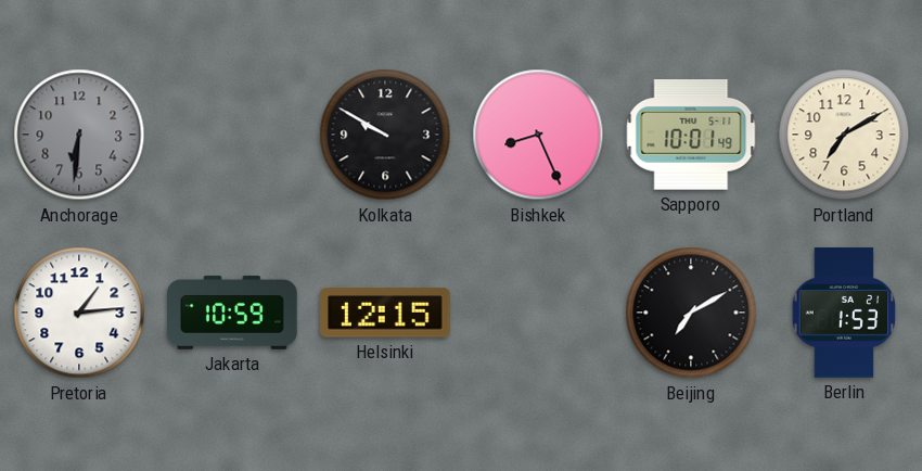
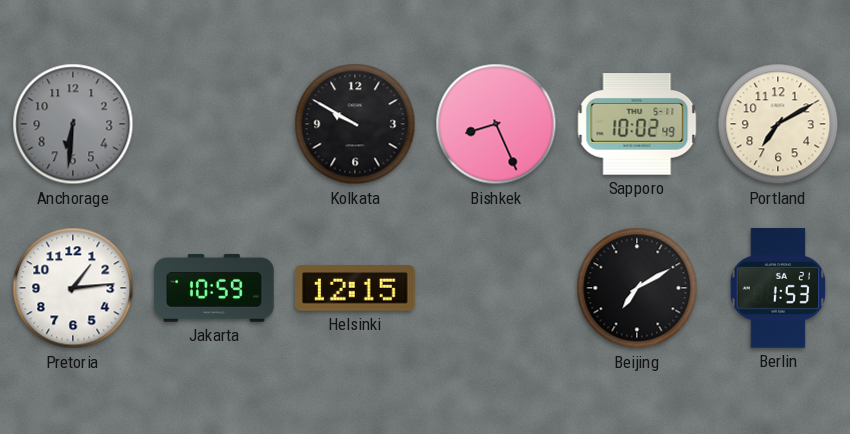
Sapporo: 10:01 -> 10:02 (637, 124)
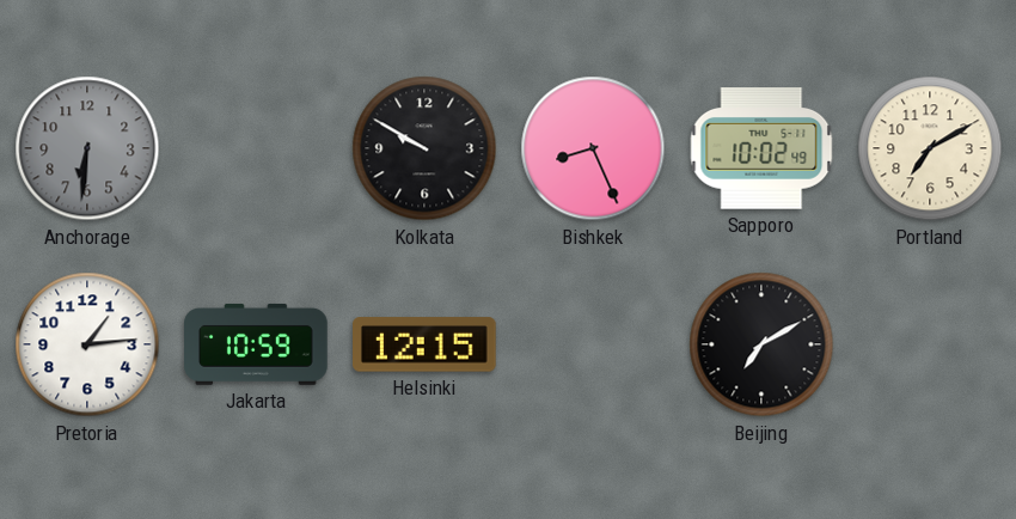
Berlin: 1:53 -> none (778, 288)
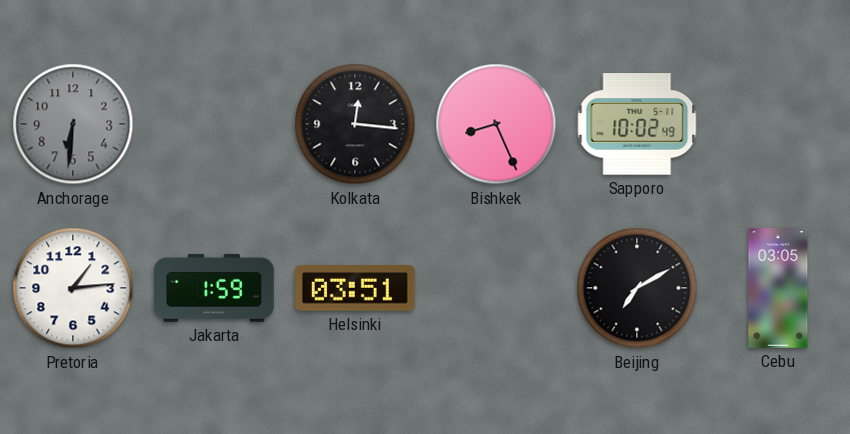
Kolkata: 9:50 -> 12:16 (355, 124)
Portland: 7:10 -> none (930, 148)
Jakarta: 10:59 -> 1:59 (214, 288)
Helsinki: 12:15 -> 03:51 (356, 288)
Cebu: none -> 03:05 (778, 288)
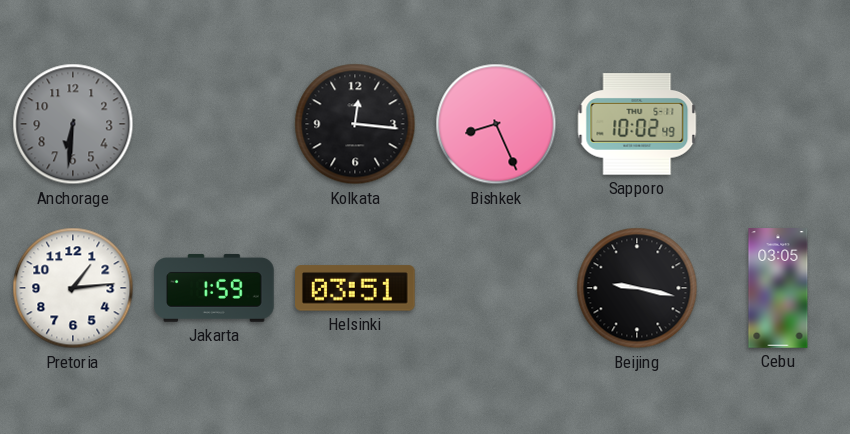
Beijing: 7:10 -> 9:17 (637, 288)
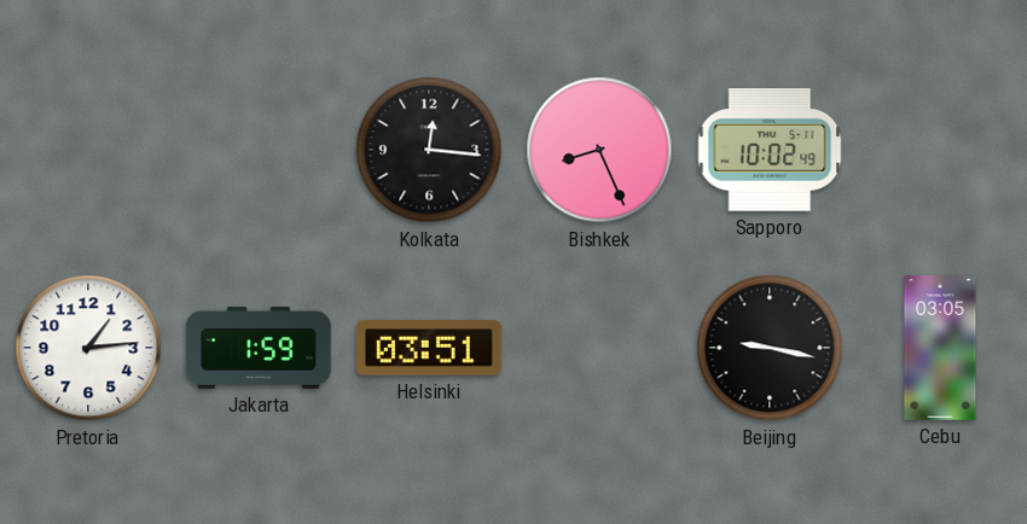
Anchorage: 6:31 -> none (73, 124)
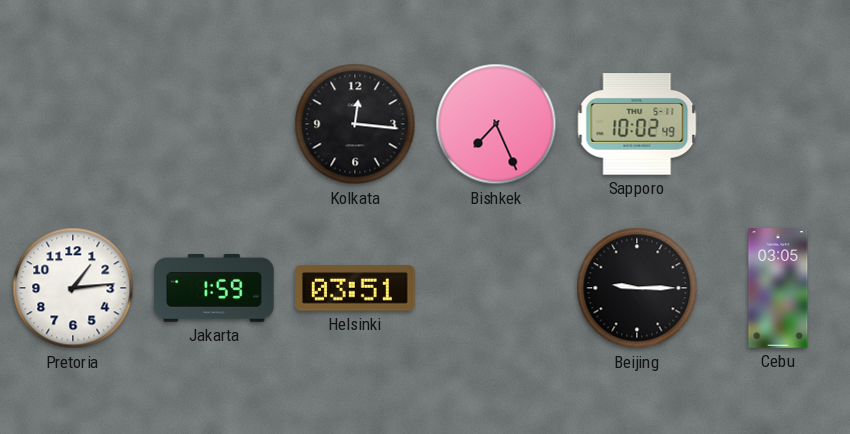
Bishkek: 8:26 -> 7:26 (496, 124)
Beijing: 9:17 -> 9:15 (637, 288)
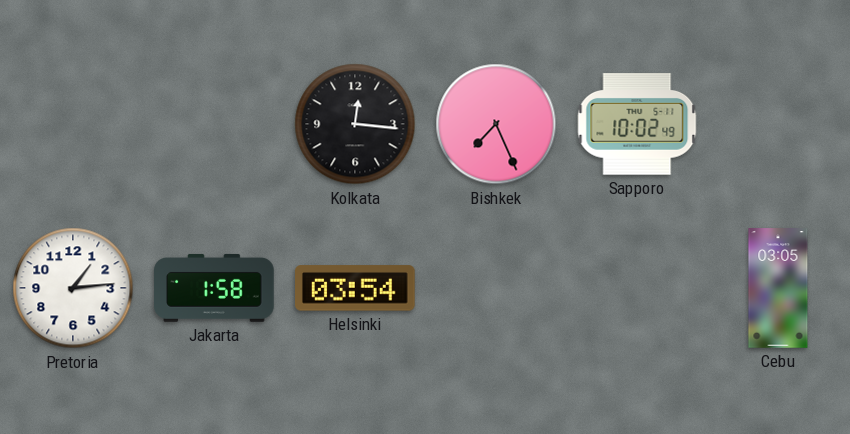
Jakarta: 1:59 -> 1:58 (214, 288)
Helsinki: 03:51 -> 03:54 (356, 288)
Beijing: 9:15 -> none (637, 288)
